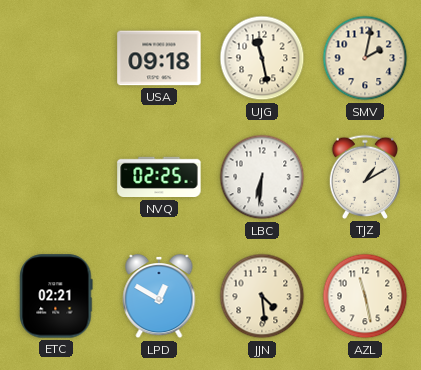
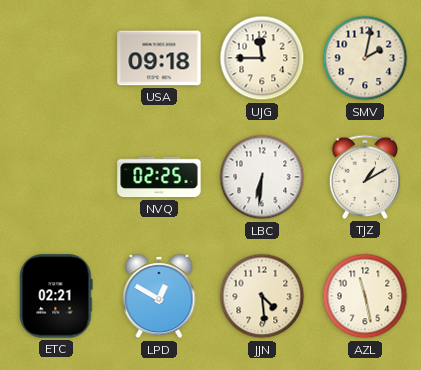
UJG: 11:28 -> 11:45 (262, 58)
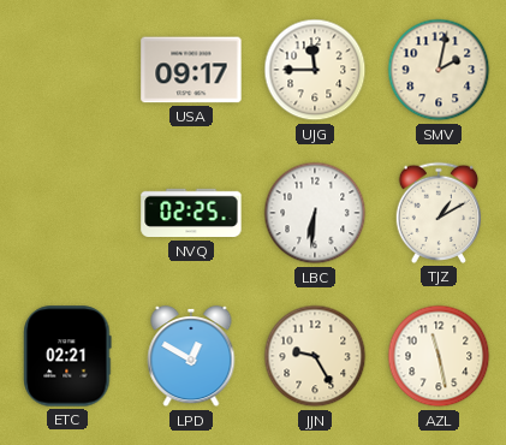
USA: 09:18 -> 09:17 (191, 70)
JJN: 4:29 -> 9:25 (315, 356)
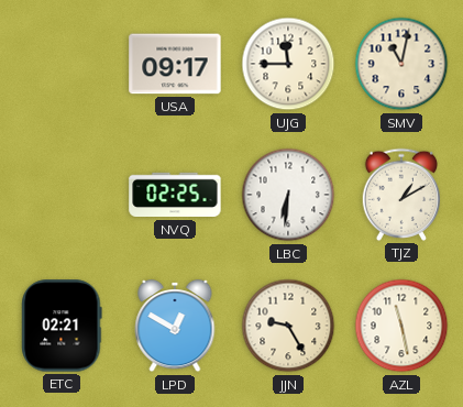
SMV: 2:02 -> 11:02 (401, 64)
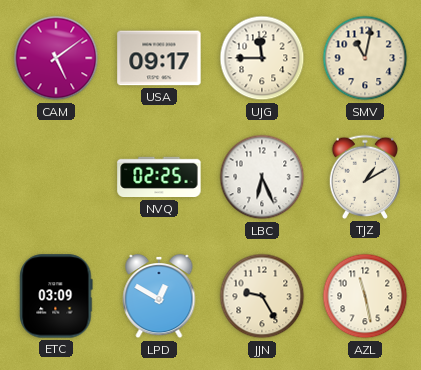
CAM: none -> 5:09 (56, 58)
LBC: 6:31 -> 6:26 (262, 177)
ETC: 02:21 -> 03:09 (56, 296)
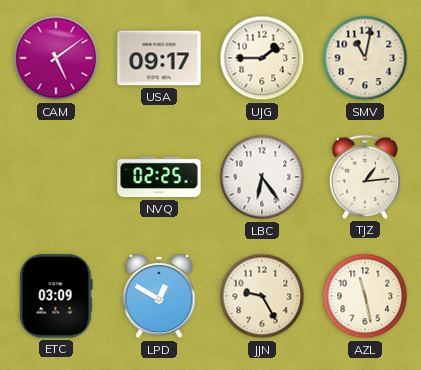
UJG: 11:45 -> 1:45 (262, 58)
LBC: 6:26 -> 6:24 (262, 177)
TJZ: 1:10 -> 1:14 (365, 177)
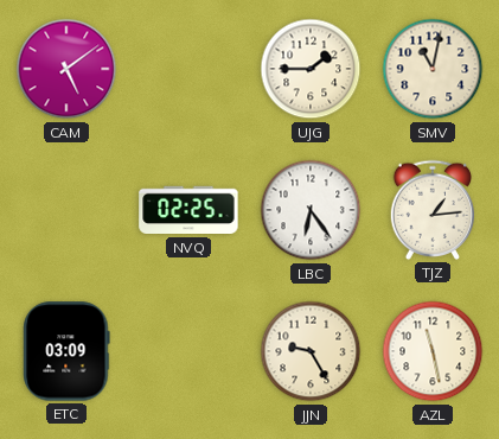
USA: 09:17 -> none (159, 58)
LPD: 12:50 -> none (159, 296)
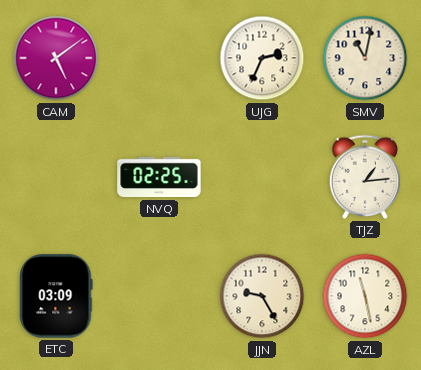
UJG: 1:45 -> 2:34 (262, 58)
LBC: 6:24 -> none (311, 210)
